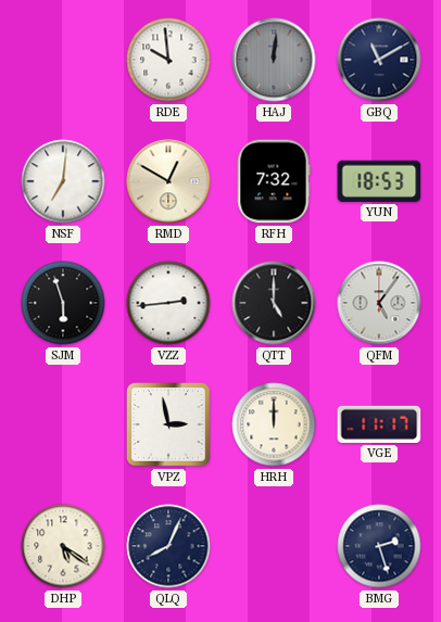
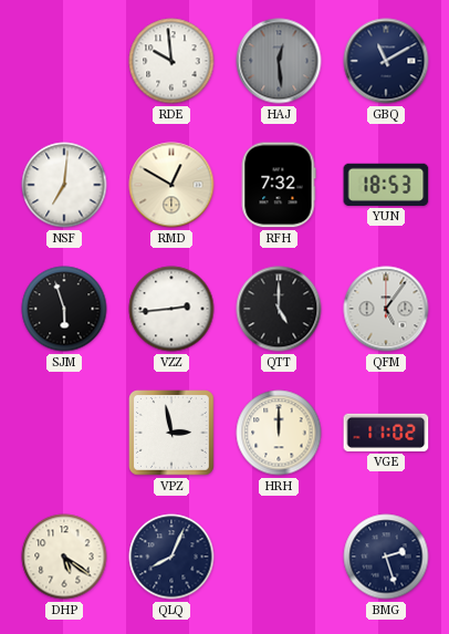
HAJ: 12:01 -> 12:29 (279, 61)
VGE: 11:17 -> 11:02 (386, 433)
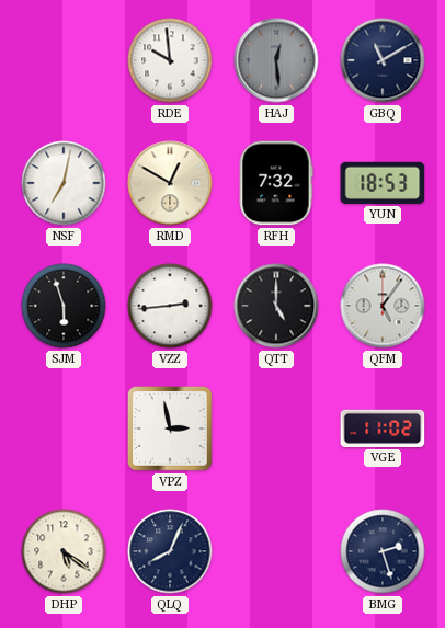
NSF: 7:01 -> 7:02 (64, 183)
HRH: 12:00 -> none (279, 433)
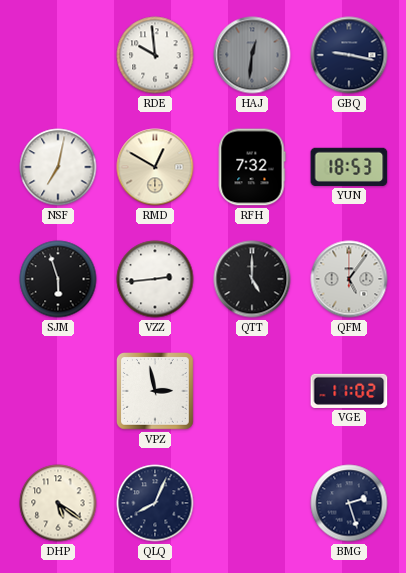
HAJ: 12:29 -> 12:31 (252, 55)
GBQ: 11:10 -> 9:17 (349, 55)
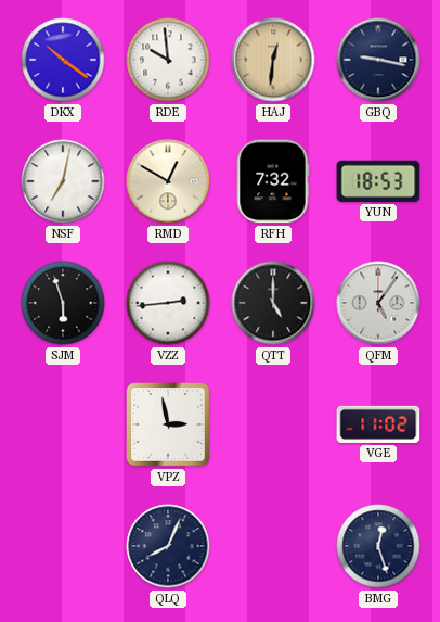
DKX: none -> 10:21 (63, 60)
HAJ dial: grey -> champagne (273, 60)
DHP: 5:21 -> none (58, 503)
BMG: 2:27 -> 12:27 (378, 546)
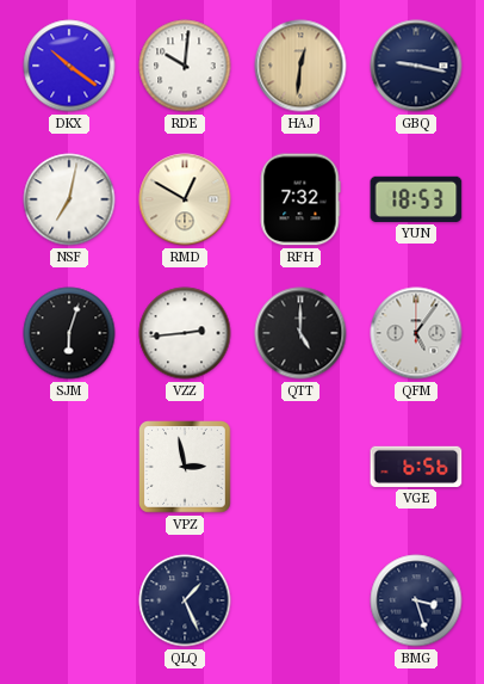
RDE: 9:59 -> 10:01 (185, 66)
SJM: 5:57 -> 6:03 (69, 333)
VGE: 11:02 -> 6:56 (416, 467)
QLQ: 8:04 -> 1:26 (185, 600)
BMG: 12:27 -> 3:27 (416, 600)
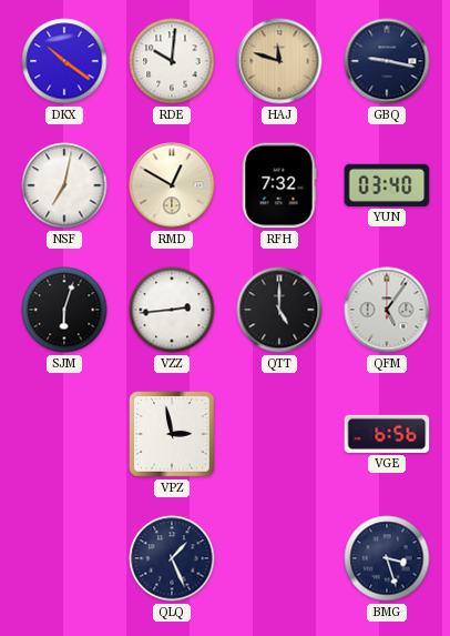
HAJ: 12:31 -> 11:48 (279, 61)
YUN: 18:53 -> 03:40 (387, 185)
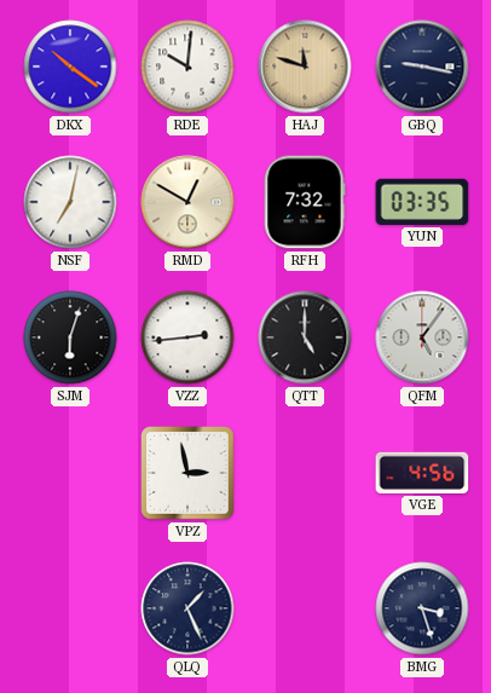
YUN: 03:40 -> 03:35 (422, 202)
VGE: 6:56 -> 4:56 (422, 473)
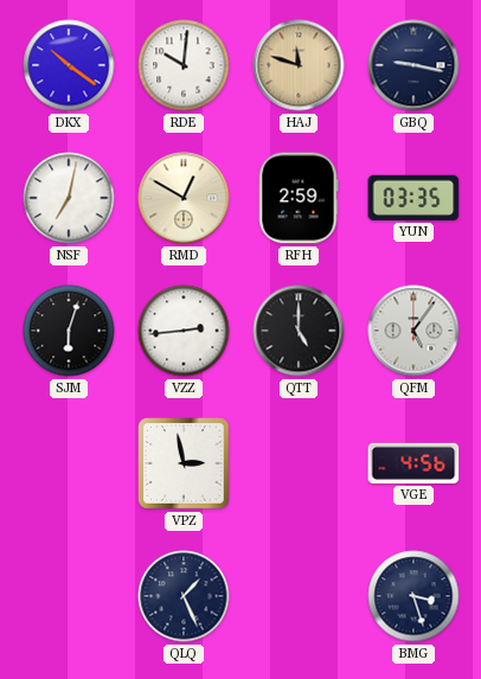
RFH: 7:32 -> 2:59 (299, 198)
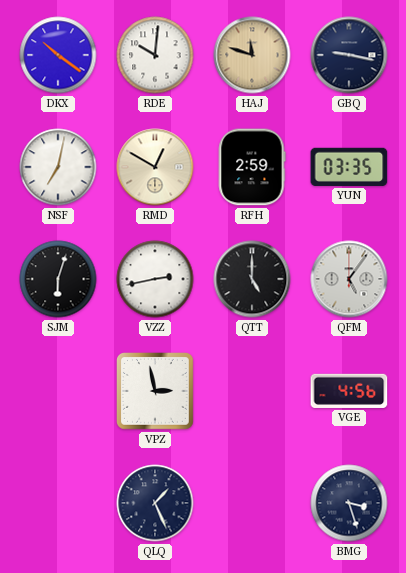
VZZ: 2:44 -> 2:43 (155, 279)
